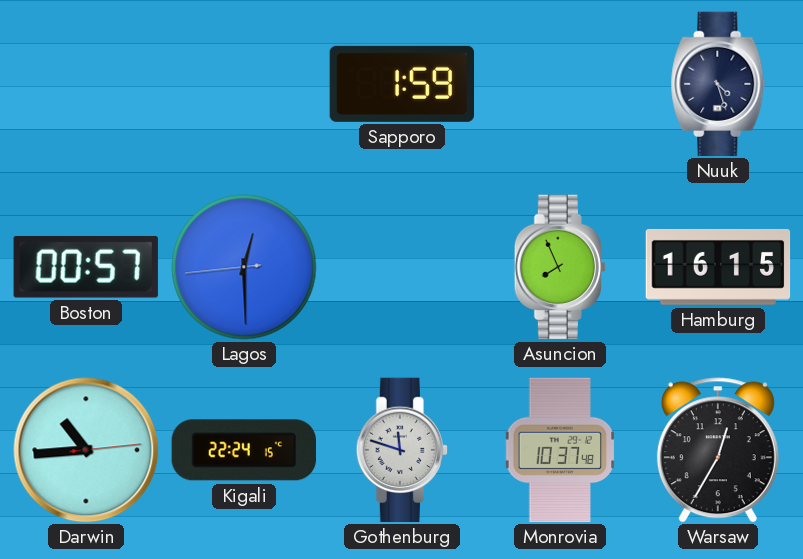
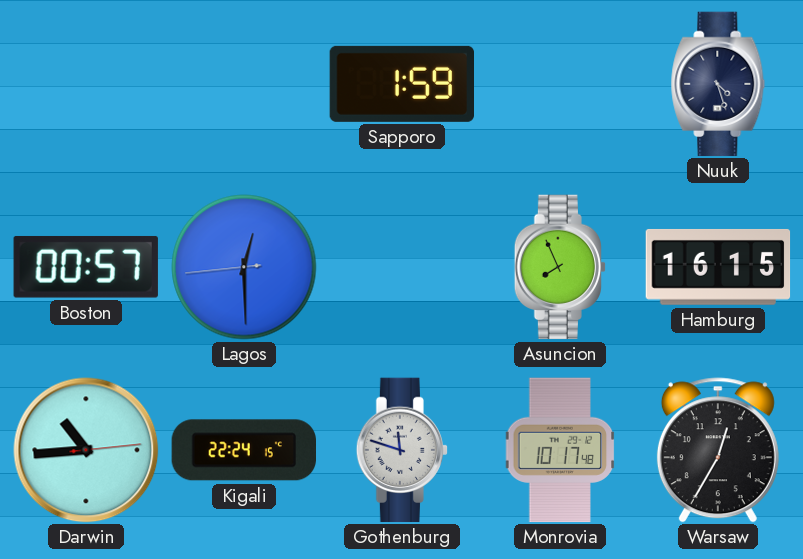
Monrovia: 10:37 -> 10:17 (560, 450)
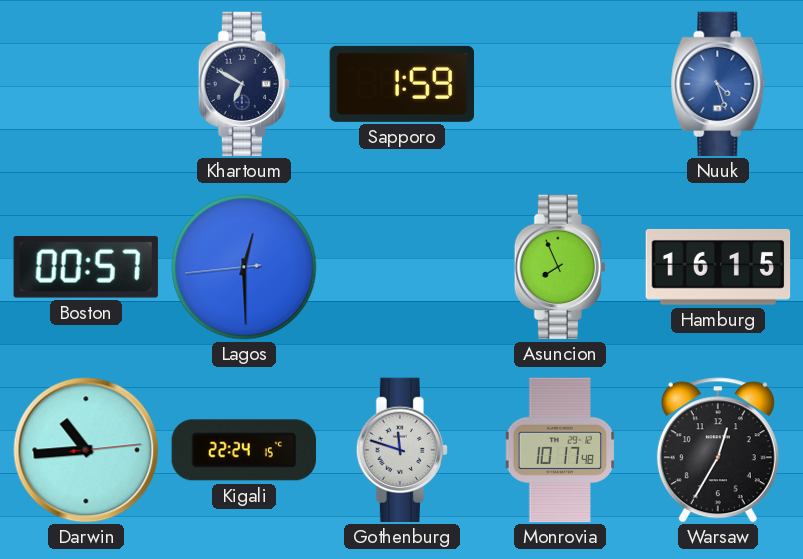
Khartoum: none -> 6:50 (243, 84)
Nuuk dial: navy -> blue (718, 84)
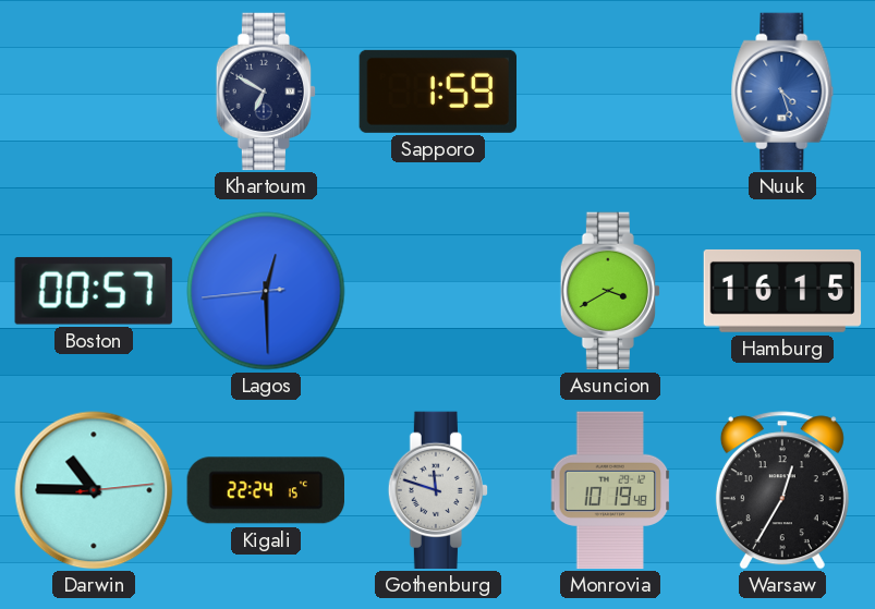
Asuncion: 7:56 -> 3:40 (609, 291)
Darwin: 10:44 -> 10:45 (94, 490)
Monrovia: 10:17 -> 10:19 (610, 490)
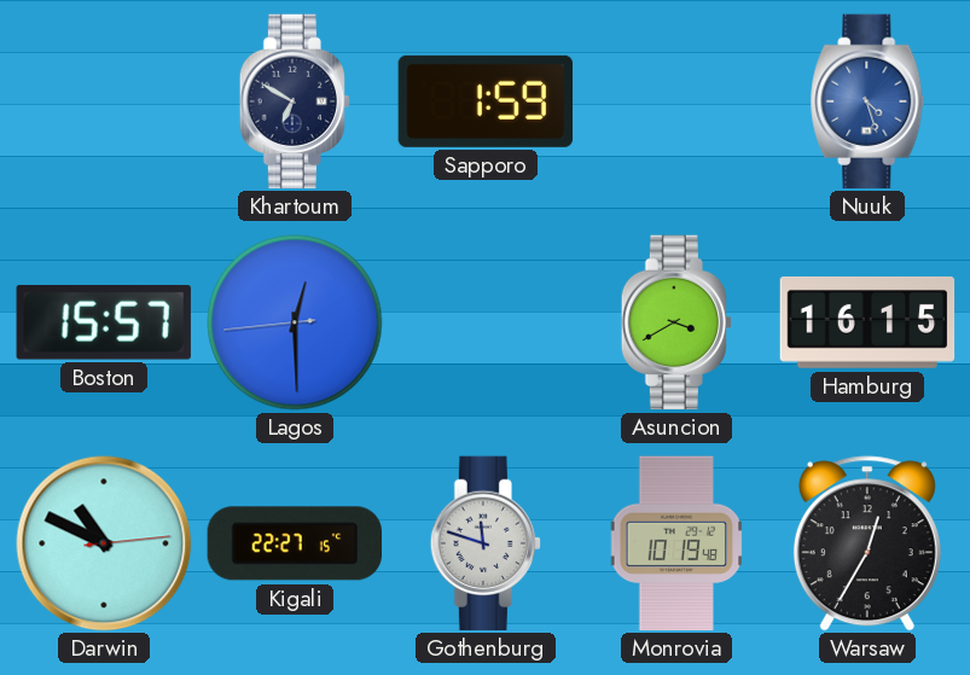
Boston: 00:57 -> 15:57 (104, 322)
Darwin: 10:45 -> 10:49 (104, 543)
Kigali: 22:24 -> 22:27 (294, 543)
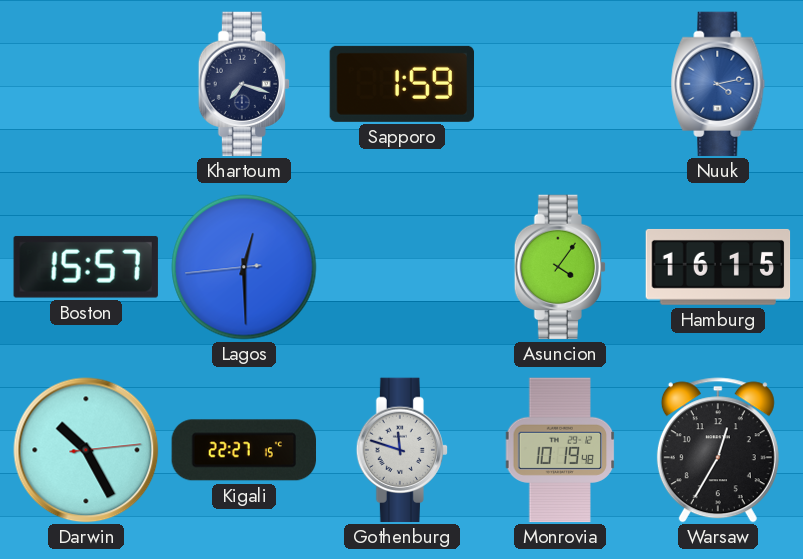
Khartoum: 6:50 -> 7:18 (243, 84)
Nuuk: 4:27 -> 4:13 (718, 84)
Asuncion: 3:40 -> 4:06 (559, 267)
Darwin: 10:49 -> 10:25 (86, 450)
